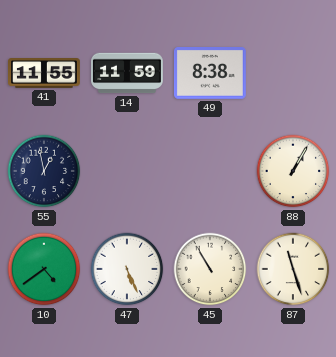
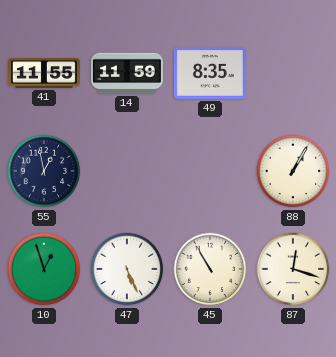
49: 8:38 -> 8:35 (210, 73)
10: 4:39 -> 12:57 (44, 269)
87: 11:27 -> 12:18 (293, 269)
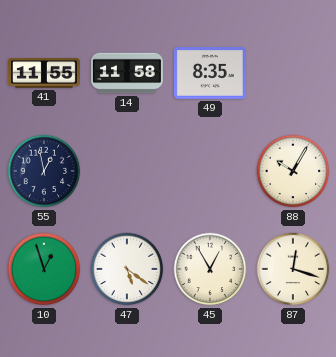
14: 11:59 -> 11:58 (128, 73)
88: 1:05 -> 10:05 (293, 171)
47: 5:26 -> 5:21 (127, 269)
45: 10:55 -> 12:55 (210, 269)
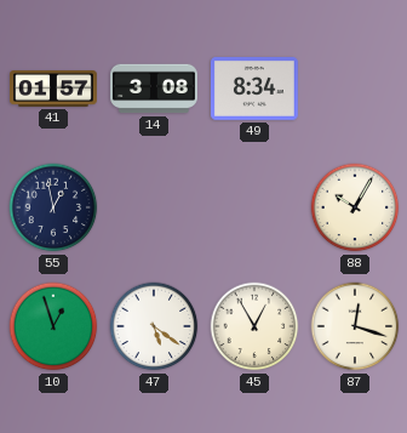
41: 11:55 -> 01:57 (55, 90)
14: 11:58 -> 3:08 (155, 89)
49: 8:35 -> 8:34 (254, 89)
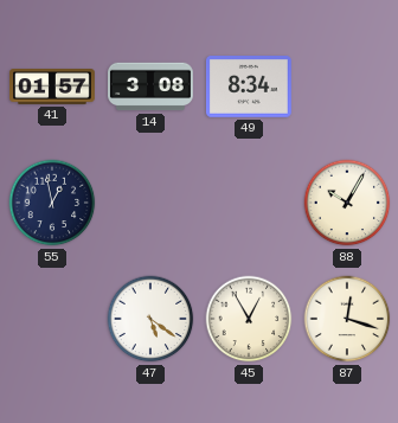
10: 12:57 -> none (53, 326)
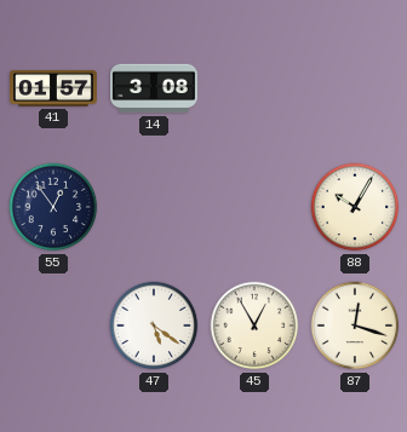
49: 8:34 -> none (249, 86)
55: 12:58 -> 12:54 (53, 207)
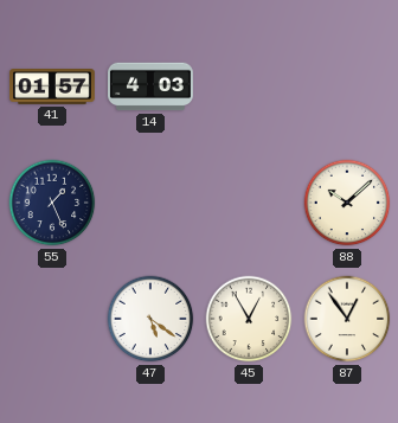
14: 3:08 -> 4:03 (152, 86)
55: 12:54 -> 1:26 (52, 203)
88: 10:05 -> 10:08 (347, 203)
87: 12:18 -> 12:54 (347, 319)
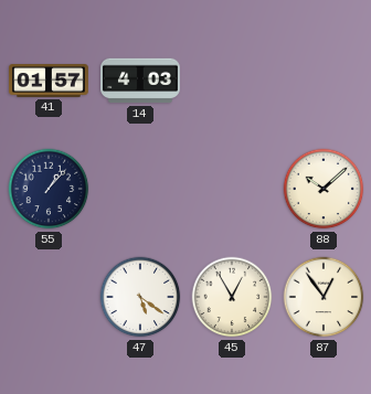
55: 1:26 -> 1:07 (49, 189)
